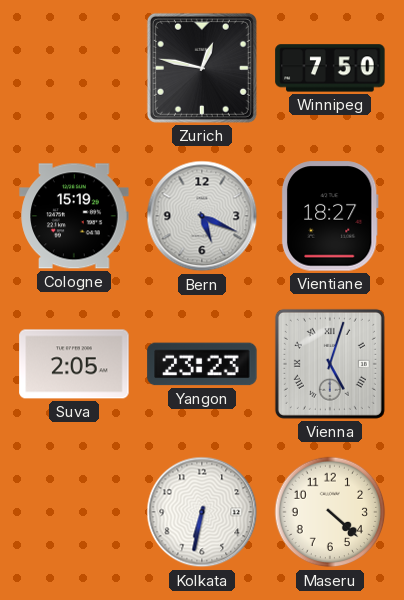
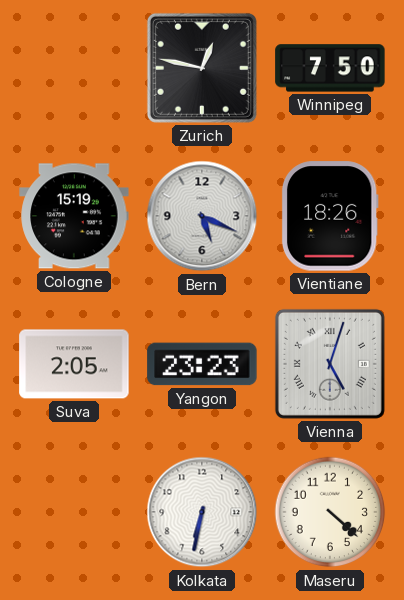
Vientiane: 18:27 -> 18:26 (330, 216)
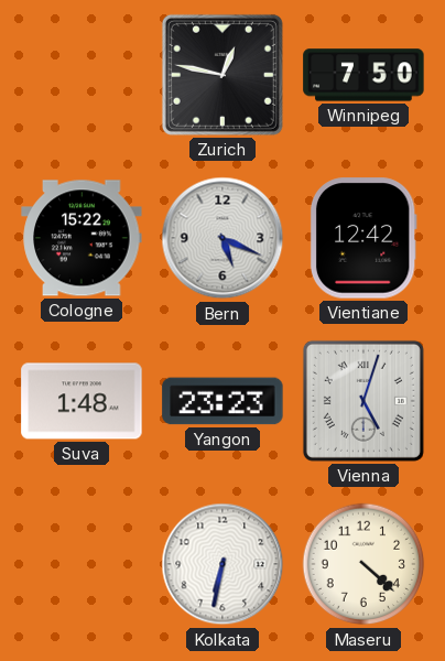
Cologne: 15:19 -> 15:22 (82, 238)
Vientiane: 18:26 -> 12:42 (363, 238)
Suva: 2:05 -> 1:48 (82, 401)
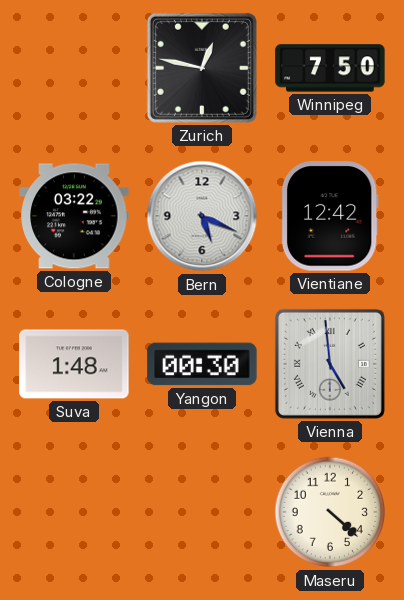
Cologne: 15:22 -> 03:22 (74, 216)
Yangon: 23:23 -> 00:30 (202, 364)
Vienna: 5:03 -> 4:59 (330, 364)
Kolkata: 6:32 -> none (223, 564)
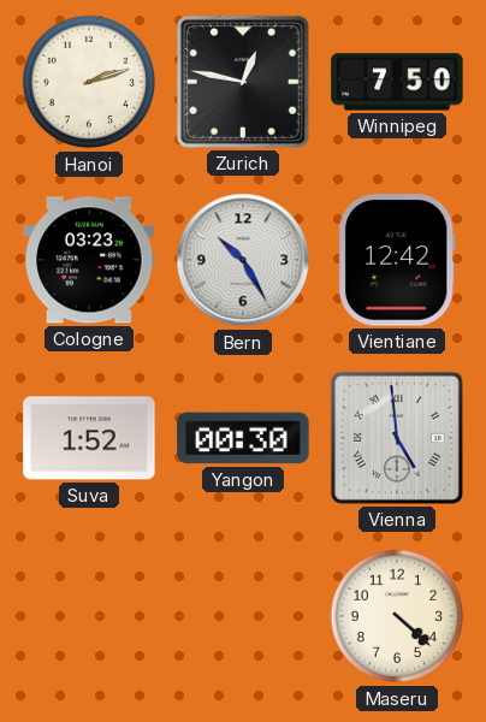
Hanoi: none -> 2:12 (89, 82)
Cologne: 03:22 -> 03:23 (89, 260)
Bern: 5:19 -> 10:25 (243, 260)
Suva: 1:48 -> 1:52 (89, 438)
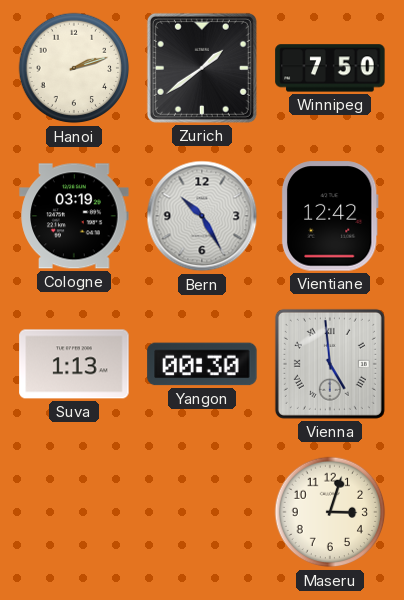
Zurich: 12:47 -> 1:39 (202, 68)
Cologne: 03:23 -> 03:19 (74, 216)
Suva: 1:52 -> 1:13 (74, 364)
Maseru: 4:22 -> 3:03 (330, 512)
